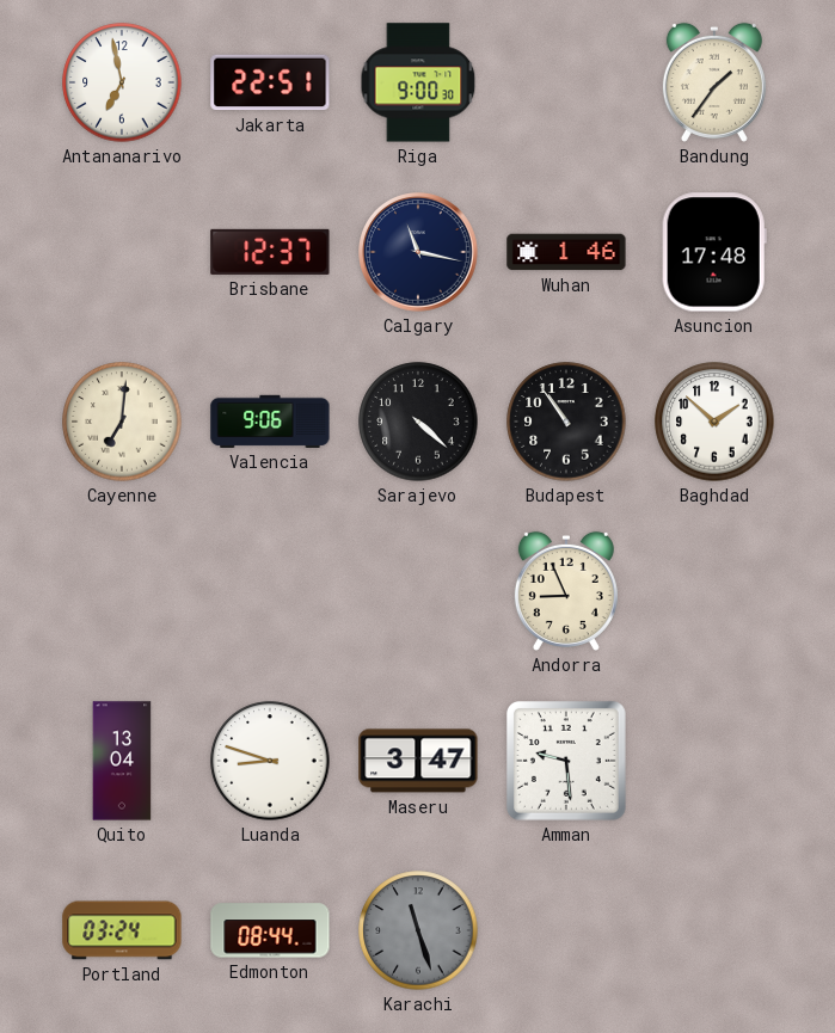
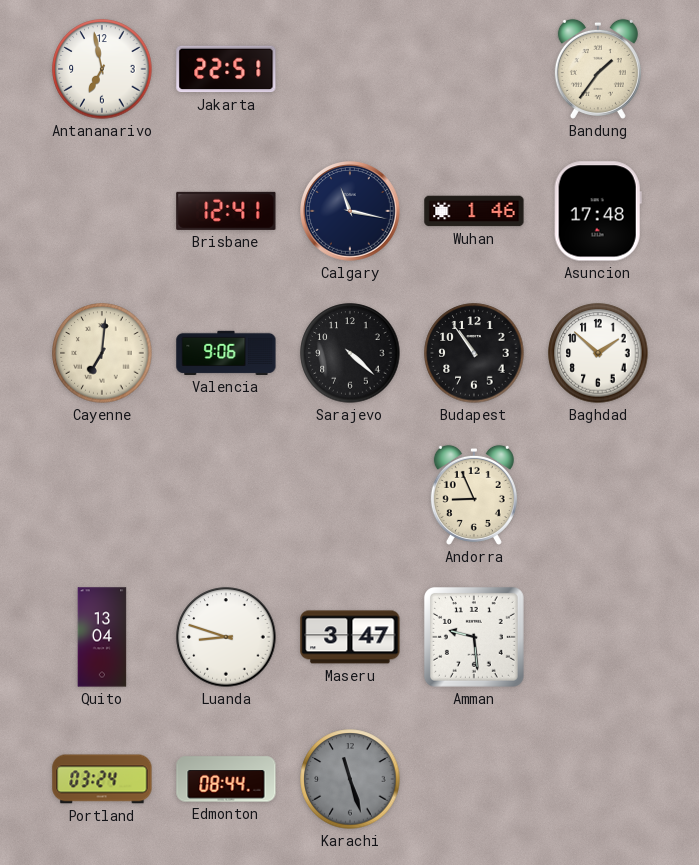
Riga: 9:00 -> none (418, 82)
Brisbane: 12:37 -> 12:41 (226, 211)
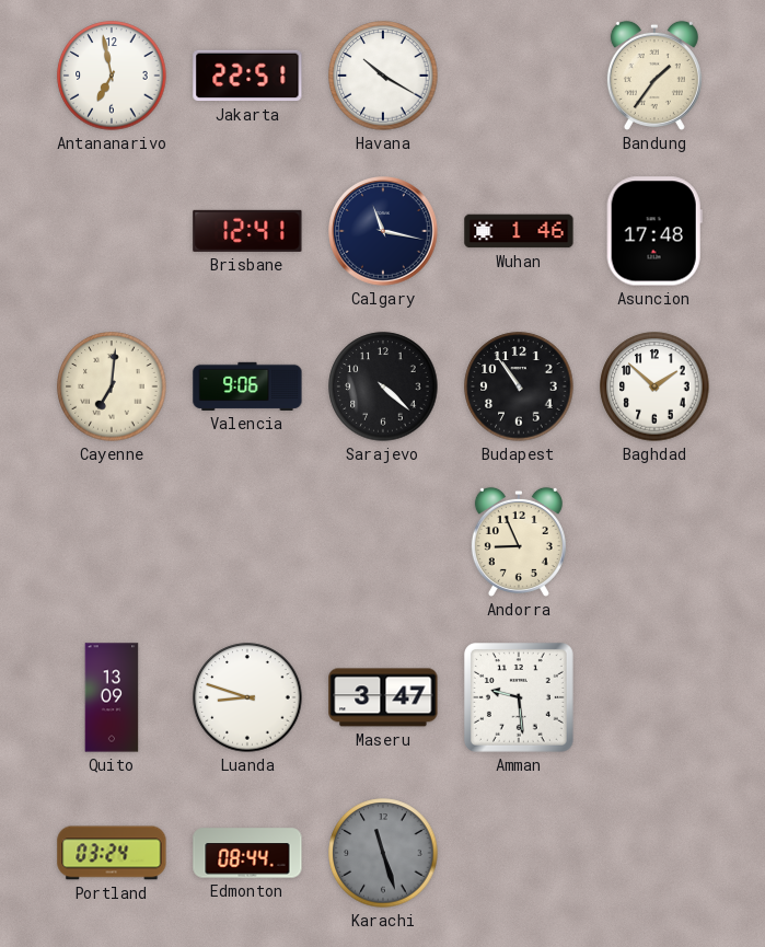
Havana: none -> 10:20 (383, 76)
Quito: 13:04 -> 13:09 (112, 697)
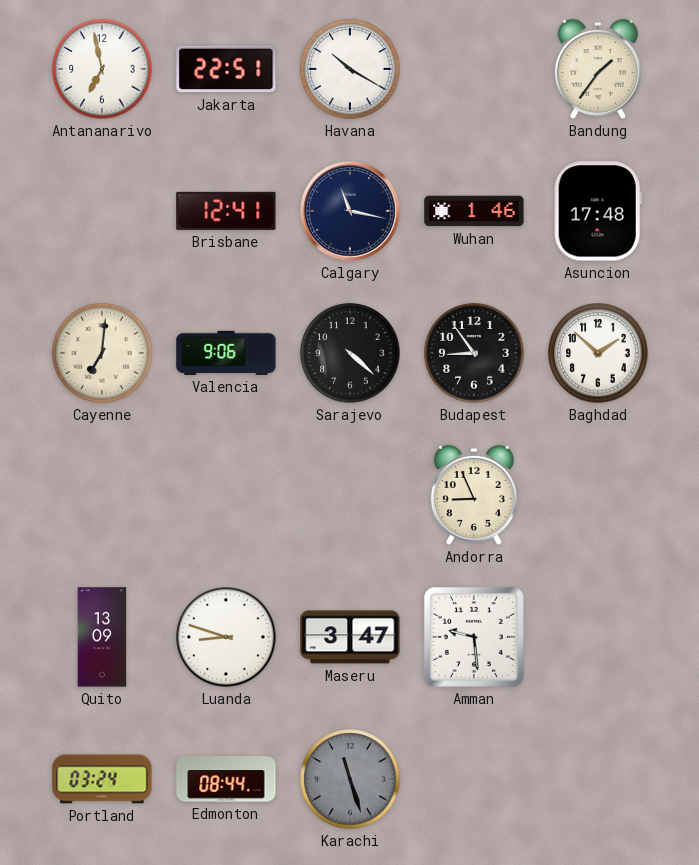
Budapest: 10:54 -> 8:54 (474, 353)
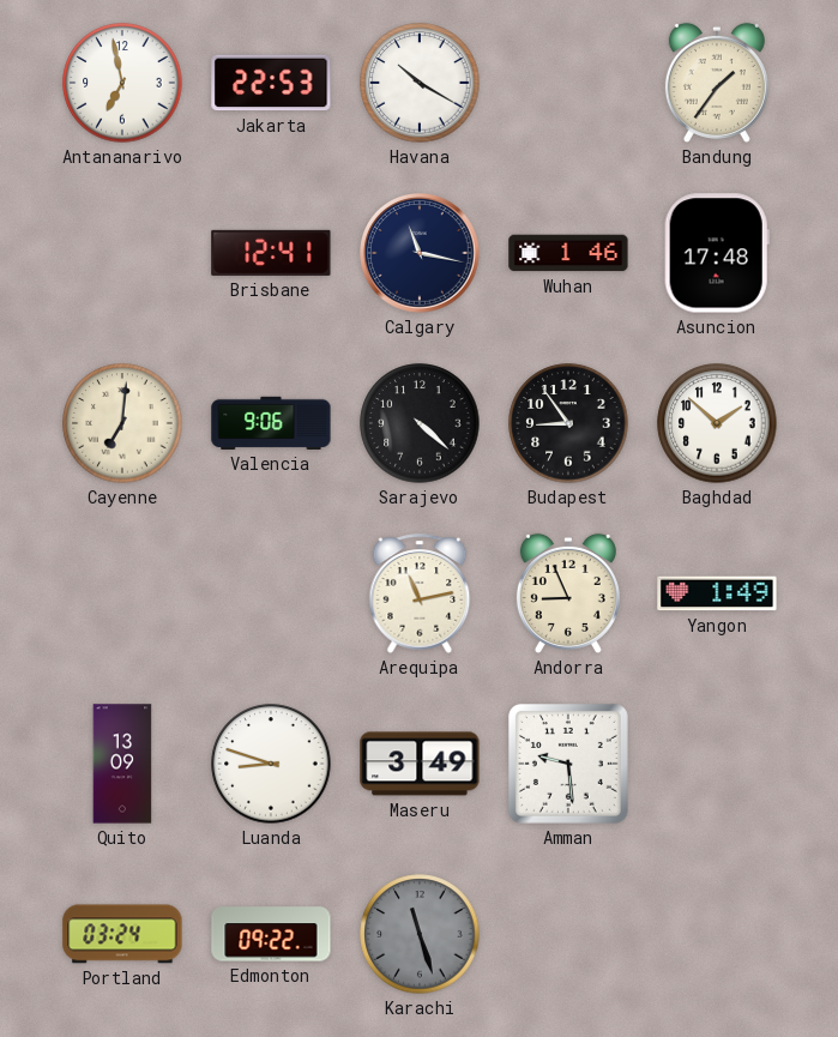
Jakarta: 22:51 -> 22:53 (271, 83)
Arequipa: none -> 11:13 (420, 593)
Yangon: none -> 1:49 (717, 593)
Maseru: 3:47 -> 3:49 (420, 764)
Edmonton: 08:44 -> 09:22 (271, 934)
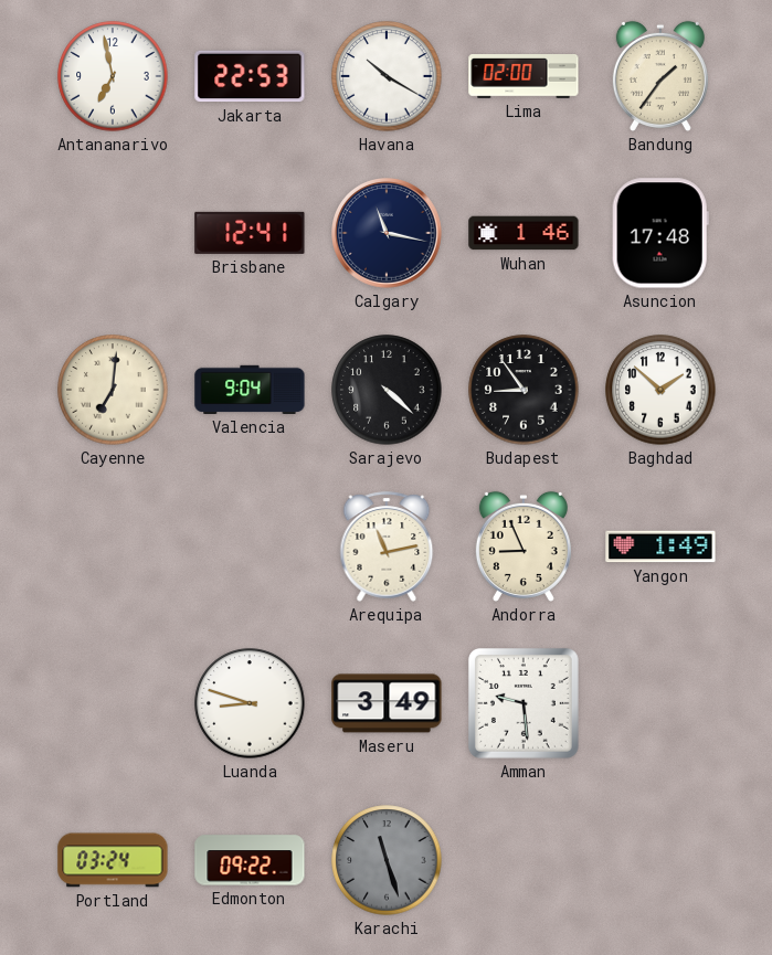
Lima: none -> 02:00 (524, 77)
Valencia: 9:06 -> 9:04 (250, 390)
Quito: 13:09 -> none (122, 764)
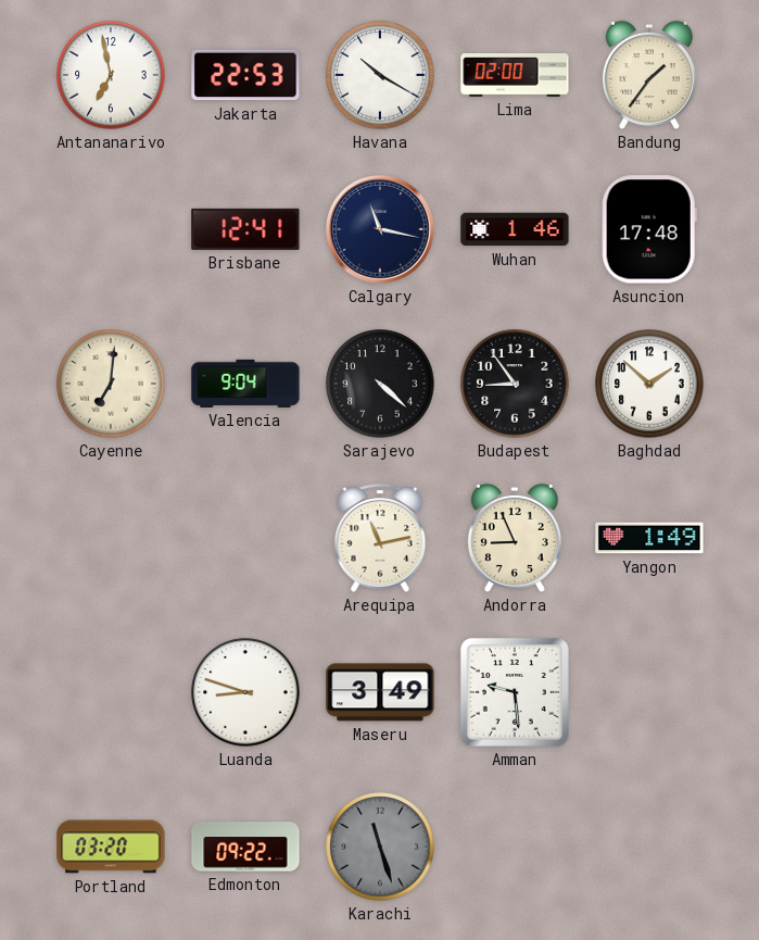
Portland: 03:24 -> 03:20 (111, 847)
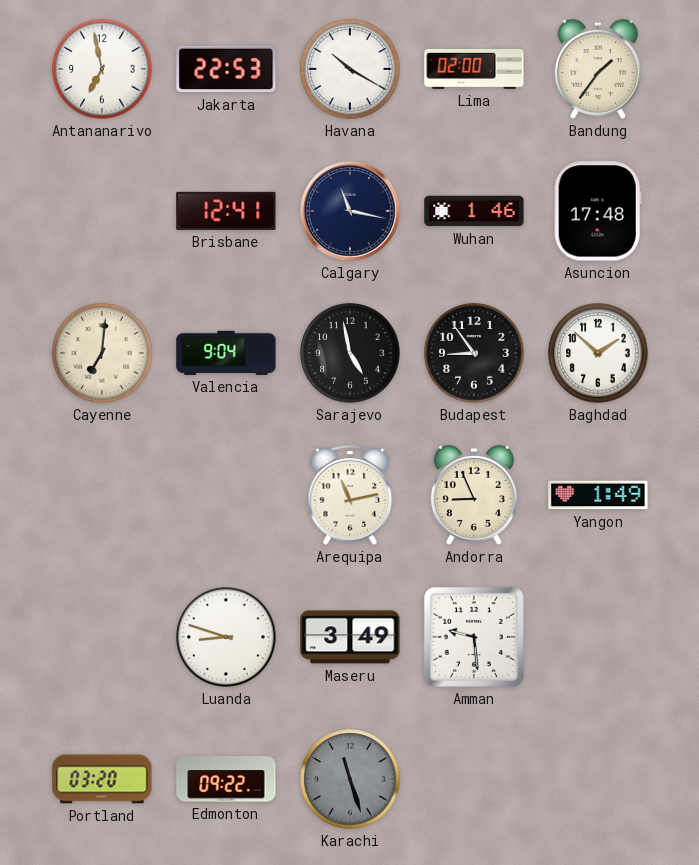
Sarajevo: 4:22 -> 4:58 (350, 353)
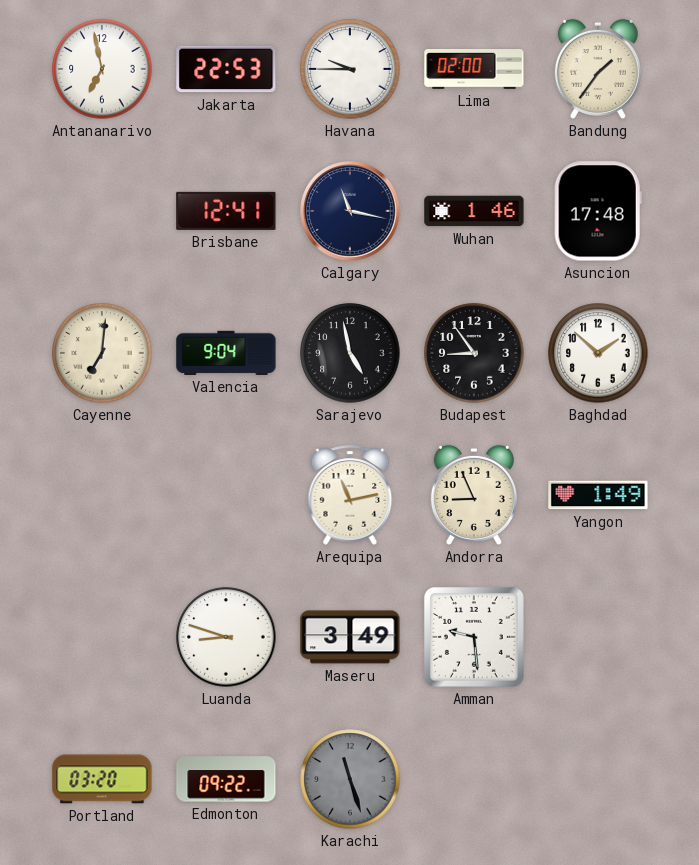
Havana: 10:20 -> 9:45 (350, 69)
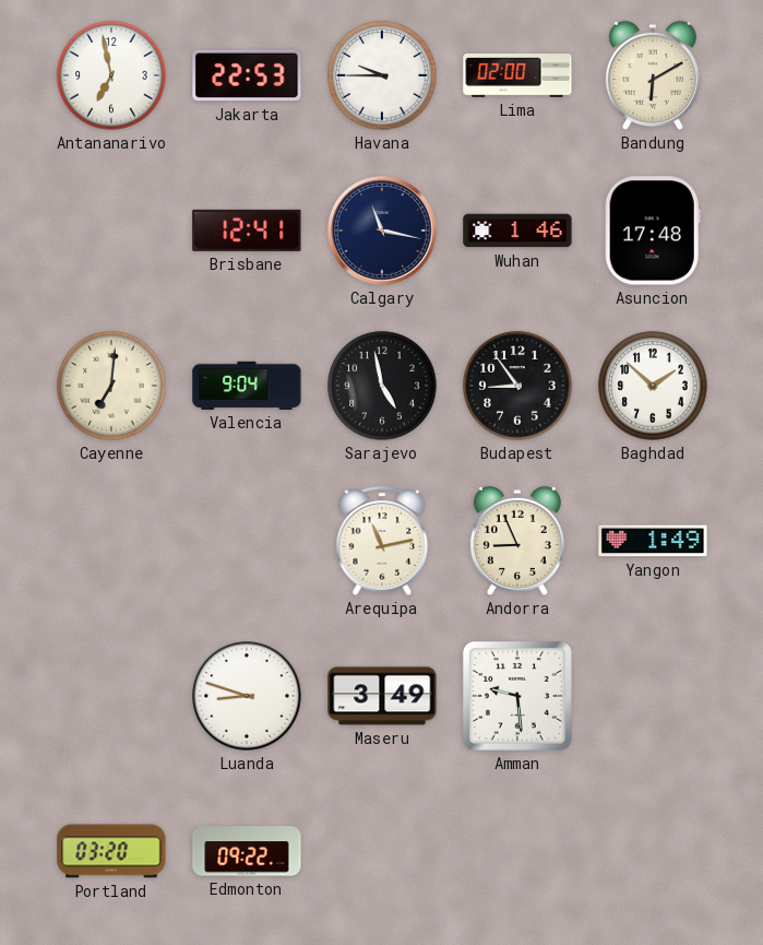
Bandung: 1:36 -> 6:10 (653, 75)
Karachi: 11:27 -> none (350, 779)
